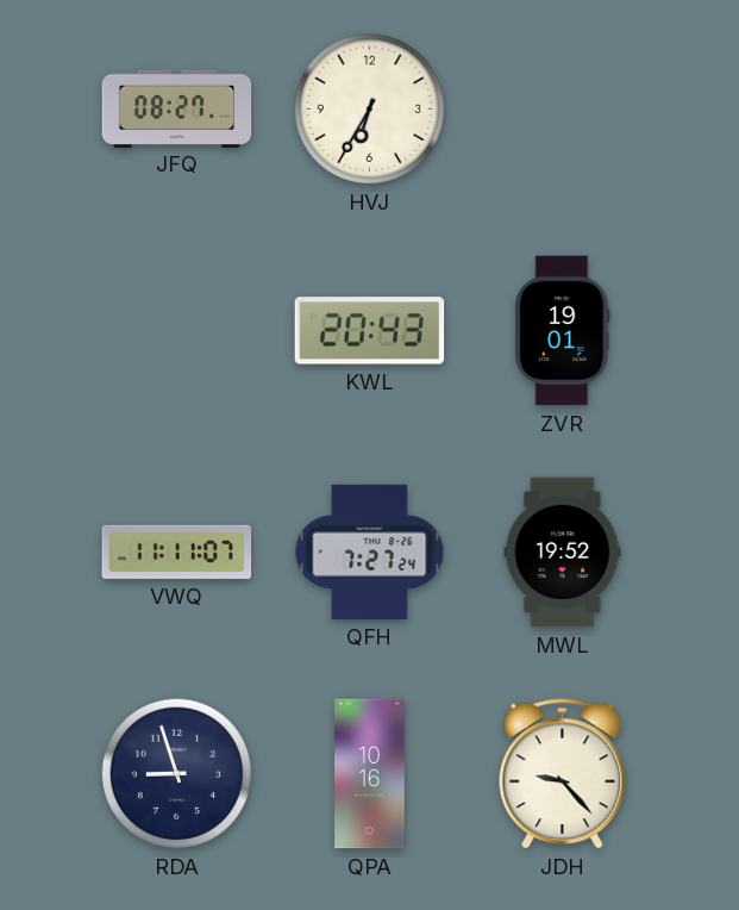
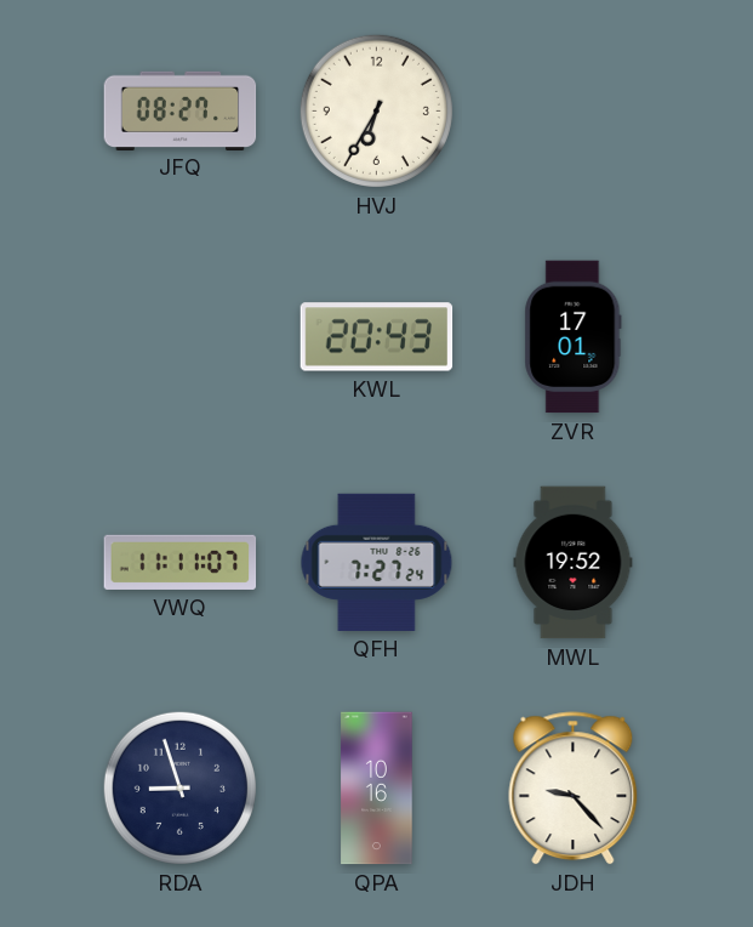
ZVR: 19:01 -> 17:01 (574, 337)
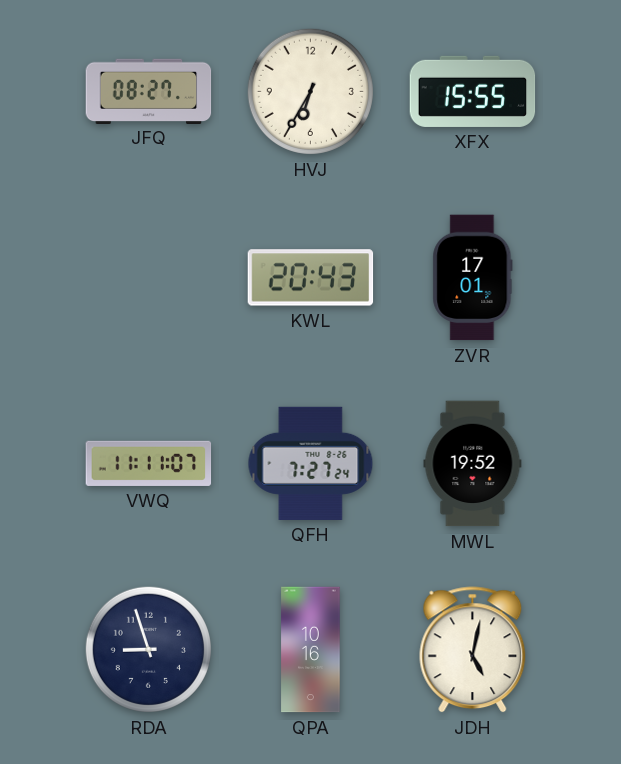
XFX: none -> 15:55 (473, 91)
JDH: 9:23 -> 5:02 (473, 650)
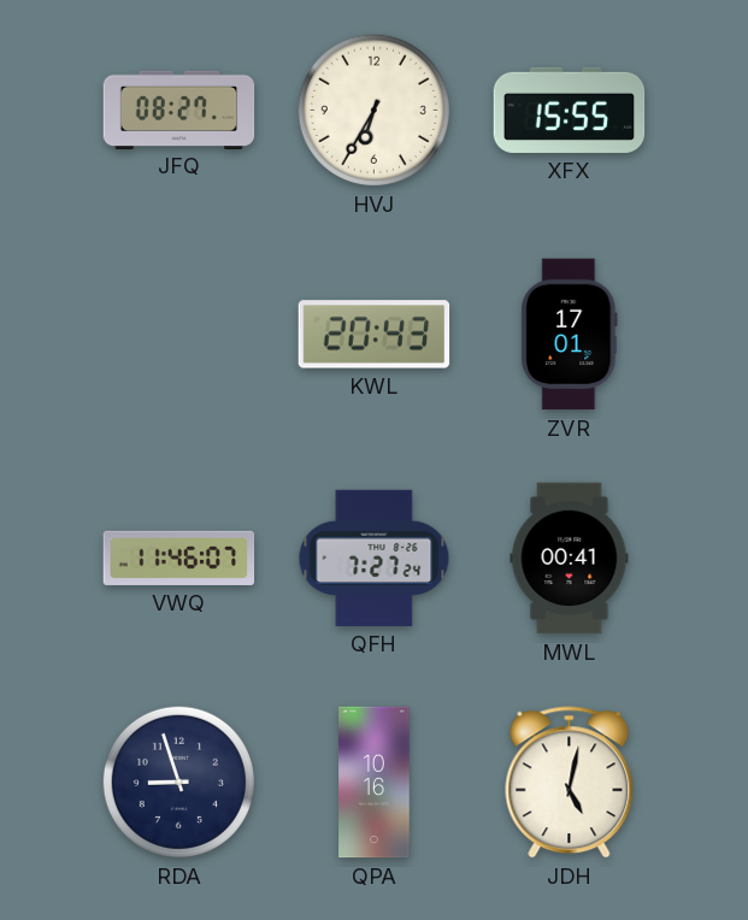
VWQ: 11:11 -> 11:46 (179, 558)
MWL: 19:52 -> 00:41 (570, 559)
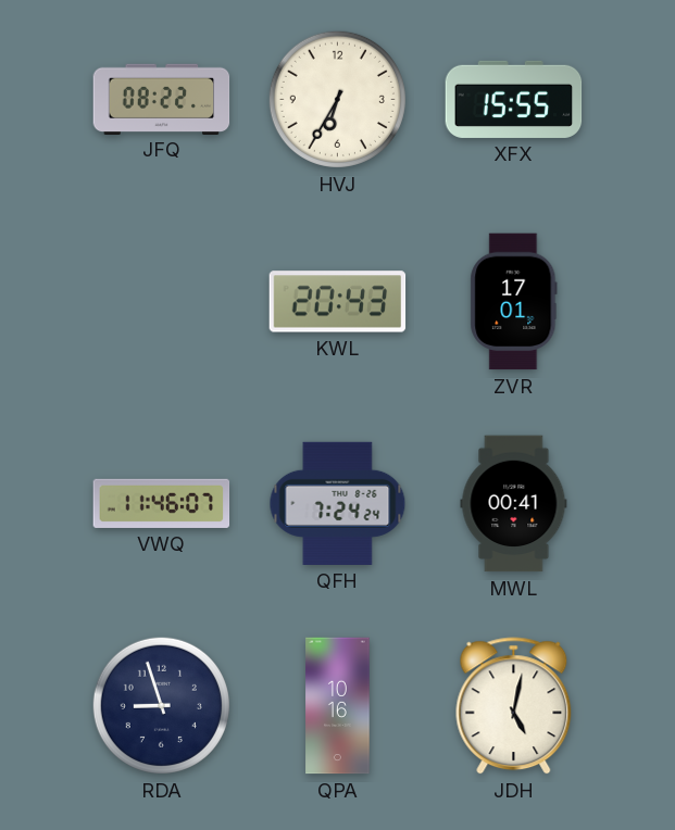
JFQ: 08:27 -> 08:22 (162, 99)
QFH: 7:27 -> 7:24 (338, 503)
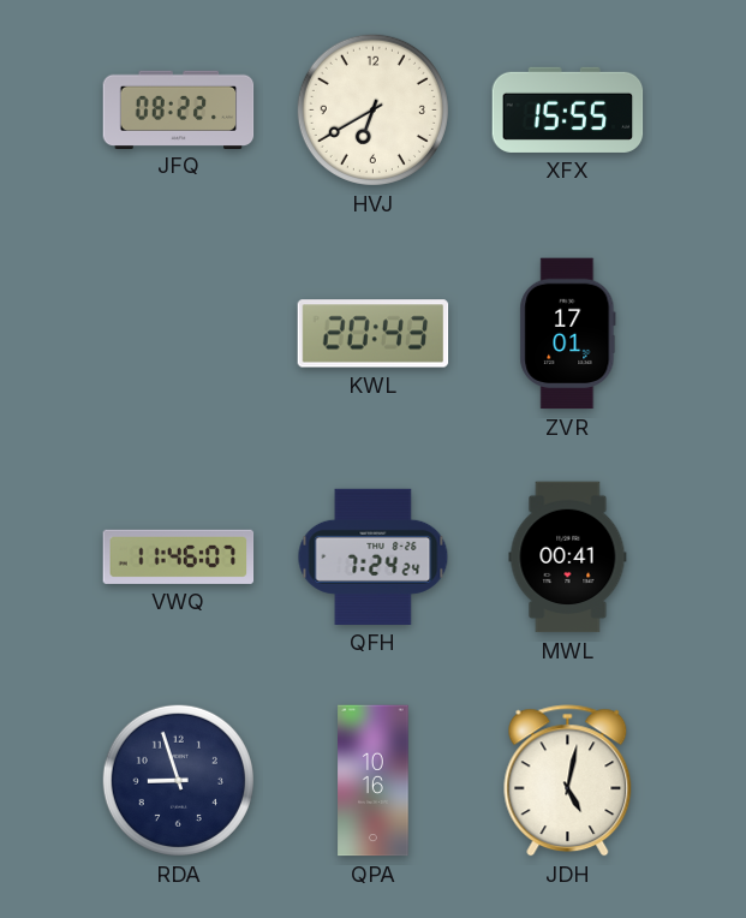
HVJ: 6:35 -> 6:40 (372, 109)
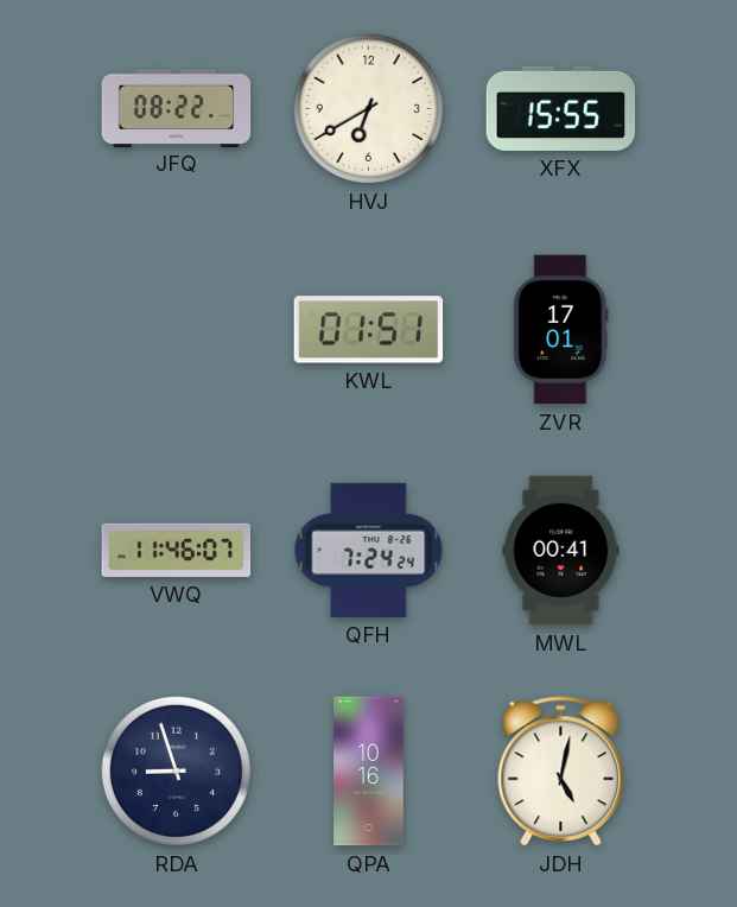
KWL: 20:43 -> 01:51 (369, 330)
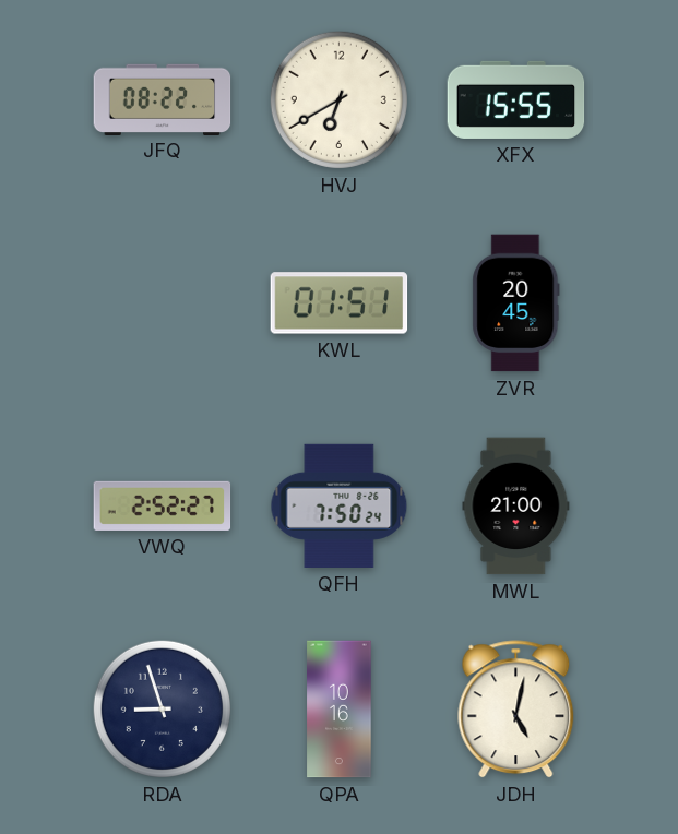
ZVR: 17:01 -> 20:45 (516, 303)
VWQ: 11:46 -> 2:52 (163, 505)
QFH: 7:24 -> 7:50 (340, 505)
MWL: 00:41 -> 21:00 (516, 507)
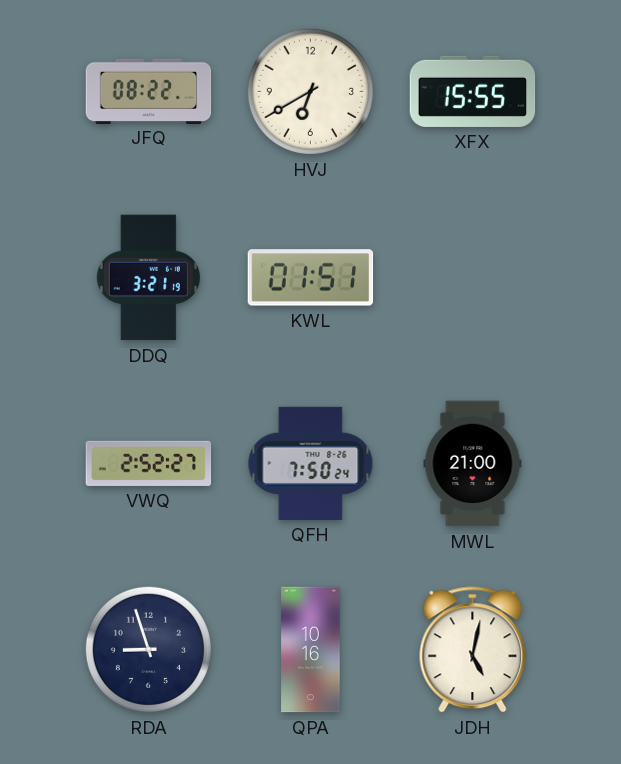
DDQ: none -> 3:21 (148, 278)
ZVR: 20:45 -> none (516, 303)
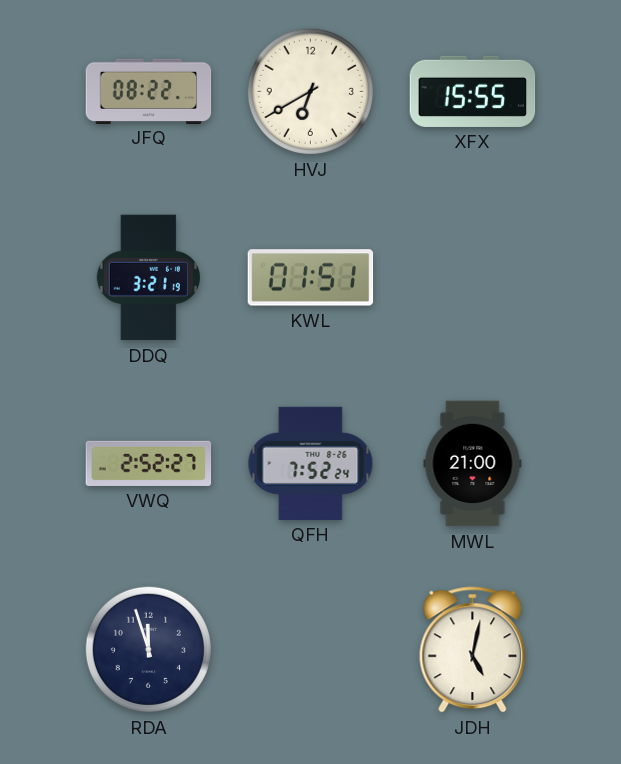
QFH: 7:50 -> 7:52 (311, 463)
RDA: 8:57 -> 11:57 (148, 649)
QPA: 10:16 -> none (311, 650)
